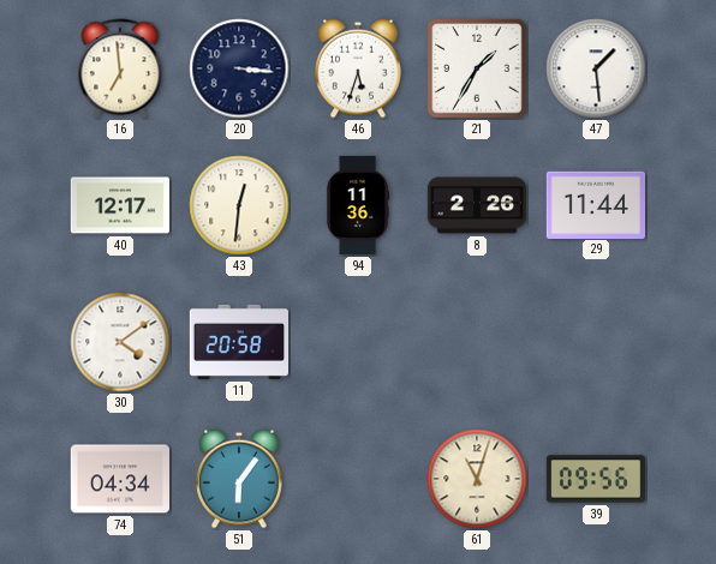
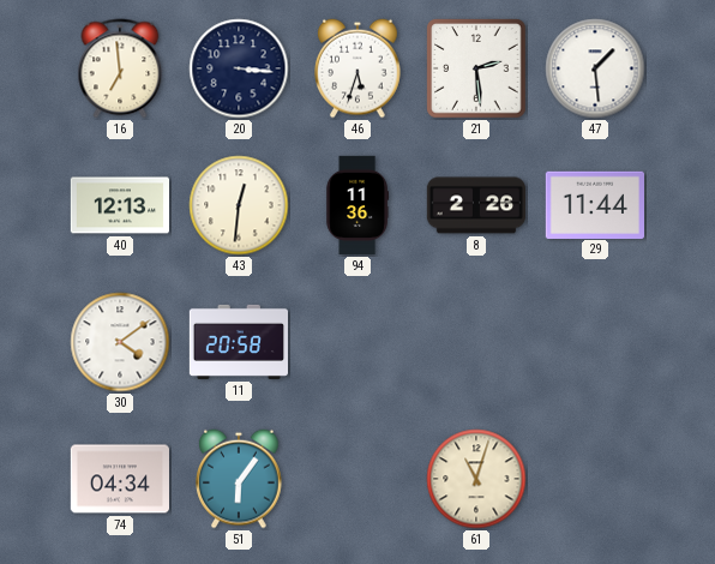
21: 1:35 -> 2:29 (476, 68)
40: 12:17 -> 12:13 (119, 205)
39: 09:56 -> none (595, 479)
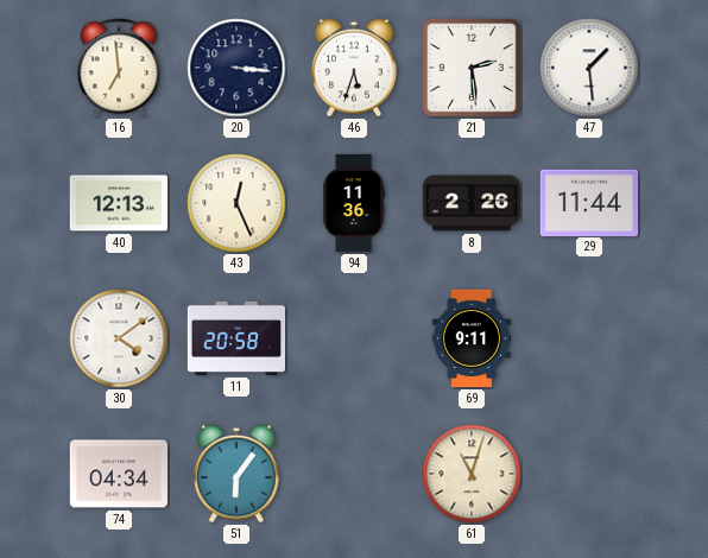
43: 12:31 -> 12:26 (236, 203)
69: none -> 9:11 (472, 338)
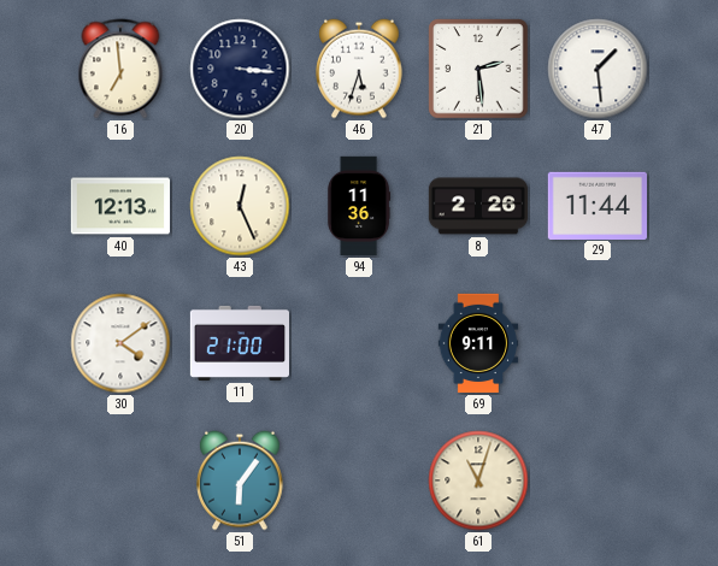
11: 20:58 -> 21:00 (240, 343)
74: 04:34 -> none (118, 474)
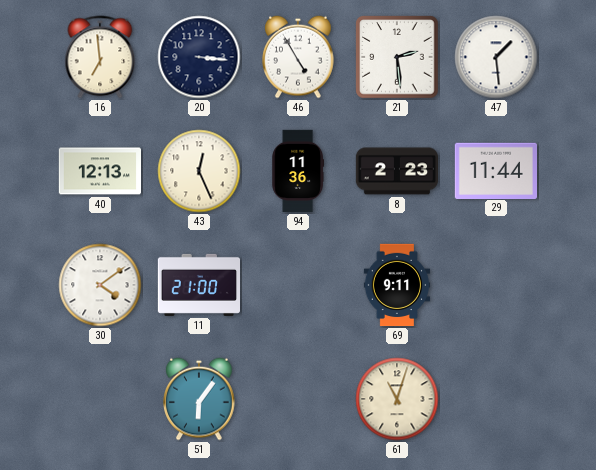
46: 5:33 -> 4:55 (298, 57)
8: 2:26 -> 2:23 (397, 171)
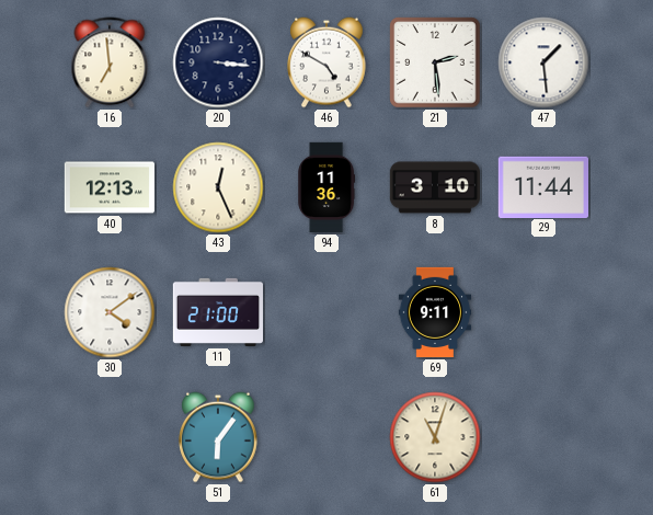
46: 4:55 -> 4:50 (326, 62)
8: 2:23 -> 3:10 (435, 187)
